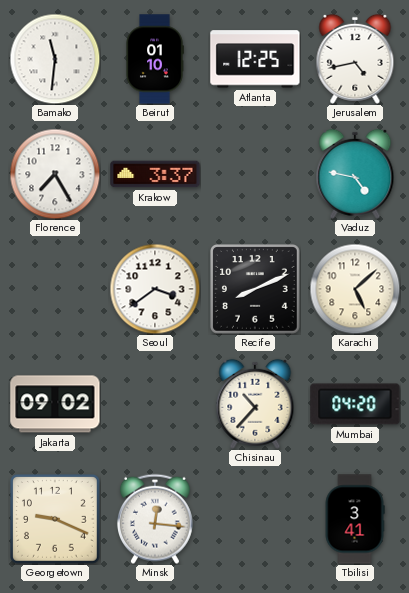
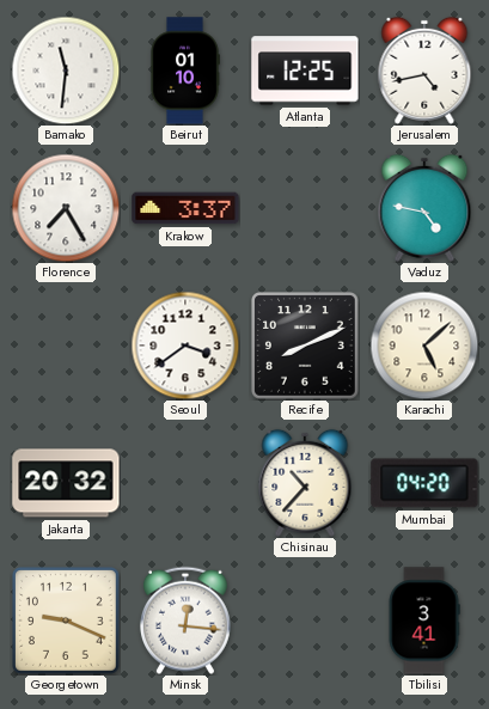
Jakarta: 09:02 -> 20:32 (66, 483)
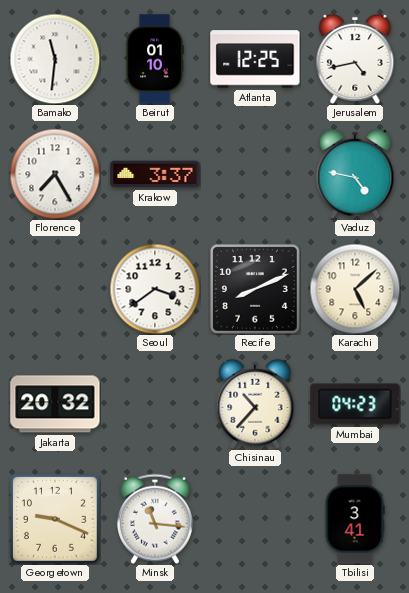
Mumbai: 04:20 -> 04:23 (355, 404)
Minsk: 12:16 -> 11:16 (155, 519)
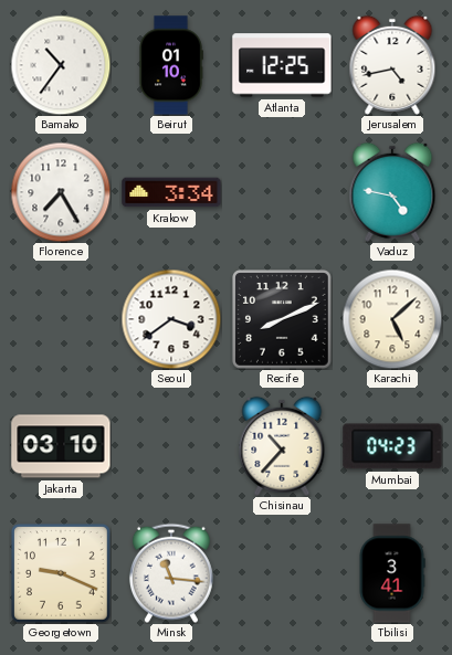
Bamako: 11:31 -> 10:36 (61, 65)
Krakow: 3:37 -> 3:34 (171, 192)
Jakarta: 20:32 -> 03:10 (61, 446)
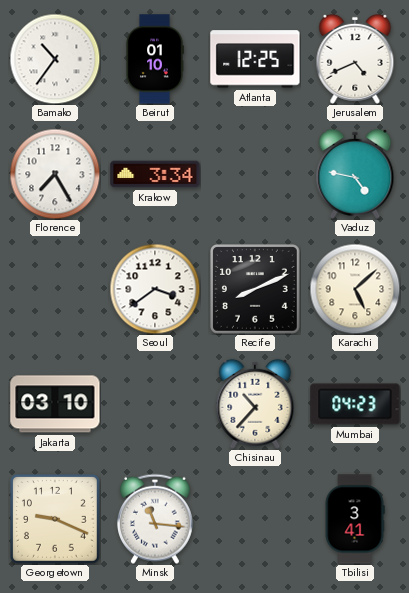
Jerusalem: 4:43 -> 4:41 (355, 59)
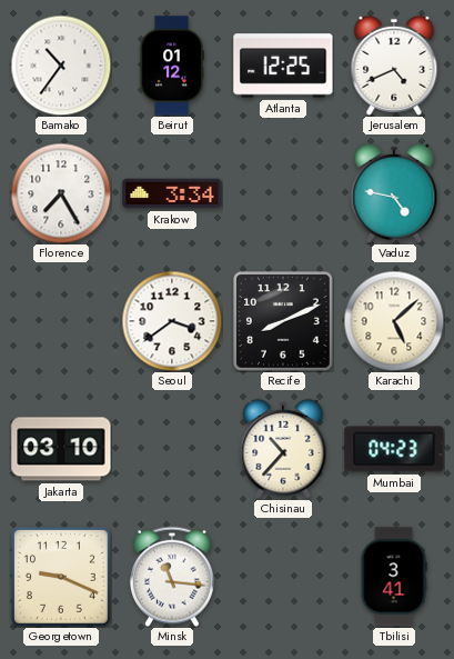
Beirut: 01:10 -> 01:12 (172, 66)
